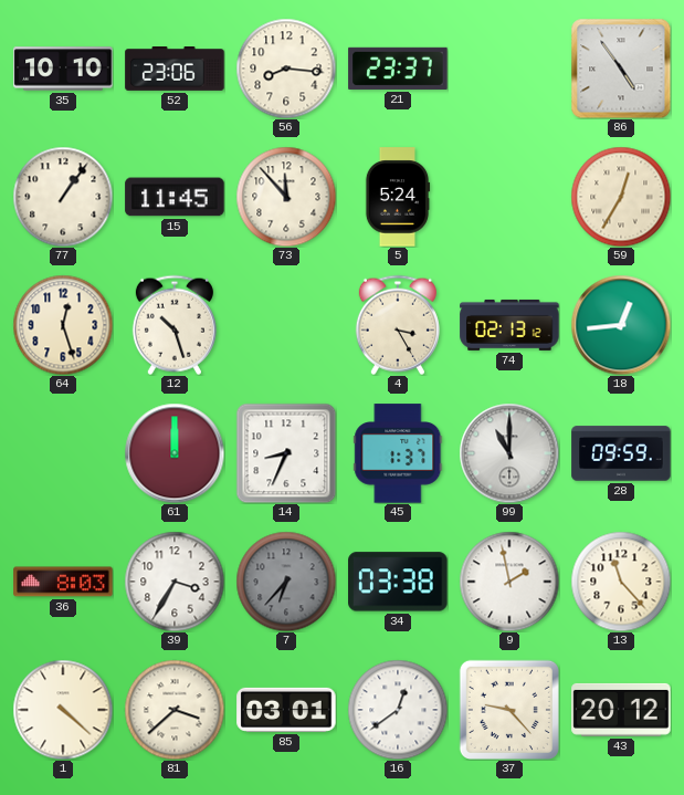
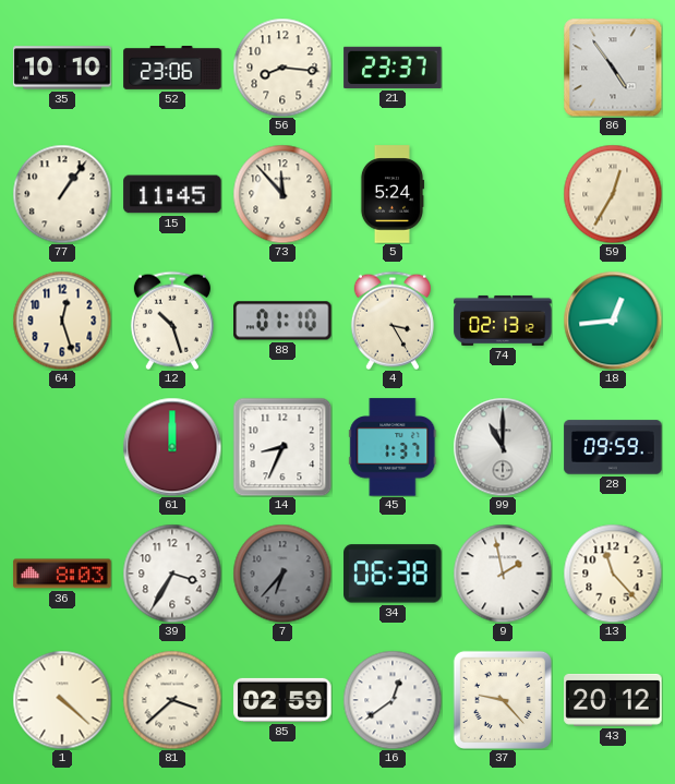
88: none -> 01:10 (282, 321)
34: 03:38 -> 06:38 (393, 574)
85: 03:01 -> 02:59 (282, 700)
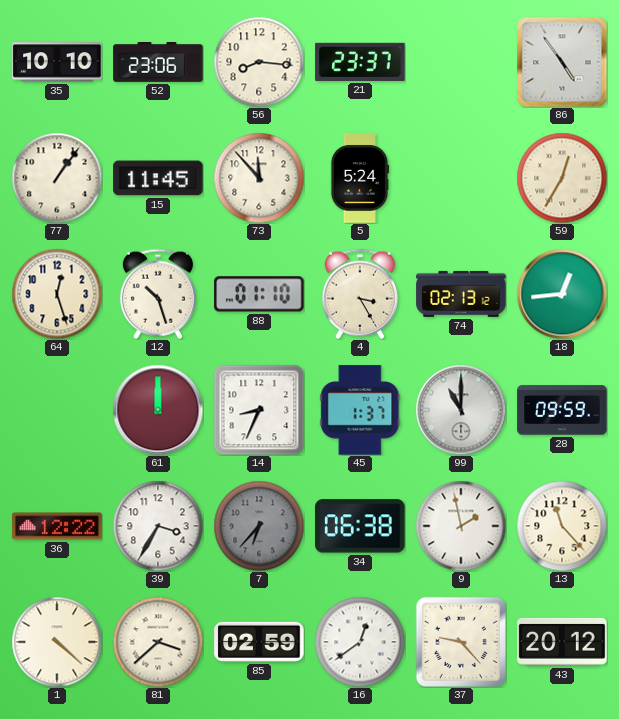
36: 8:03 -> 12:22 (57, 526)
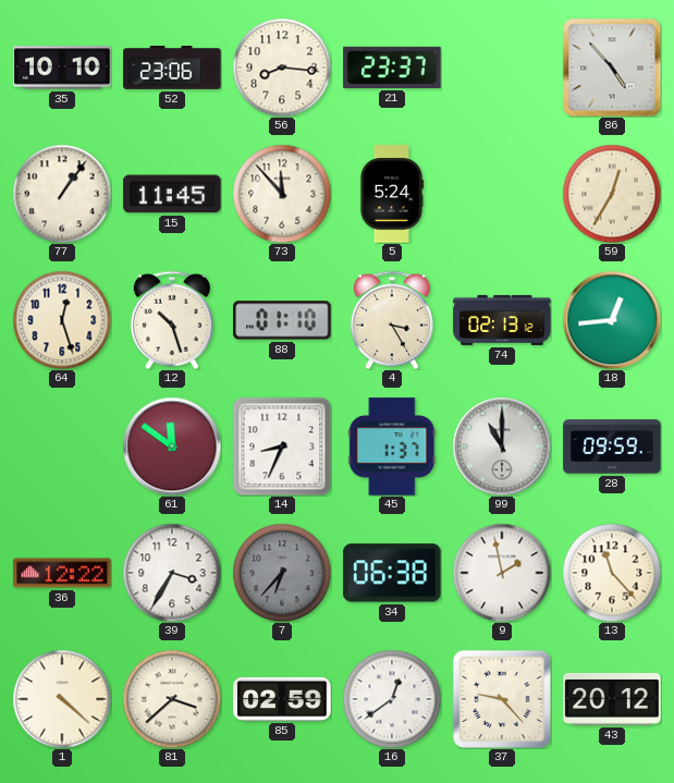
86: 4:54 -> 4:53 (612, 68)
61: 12:00 -> 11:51 (172, 446)
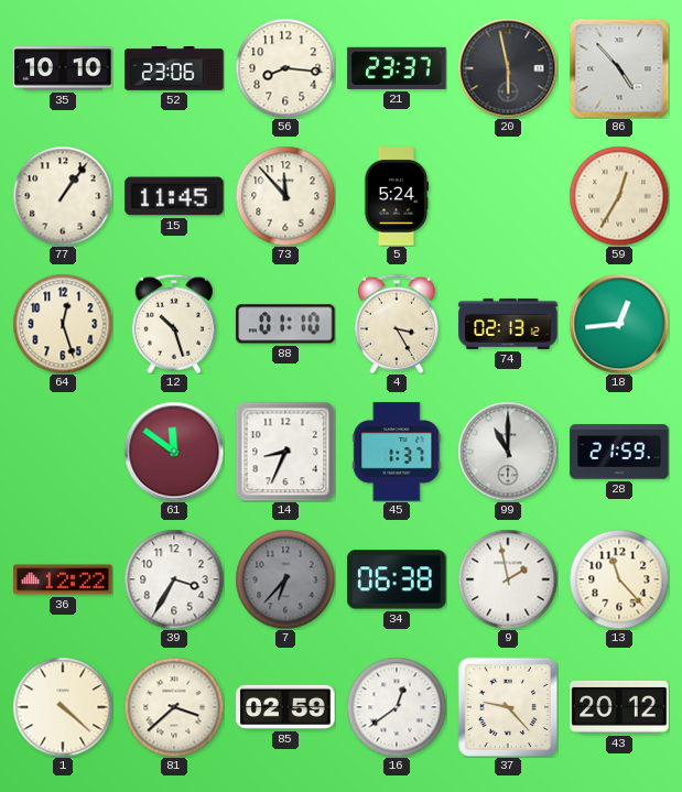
20: none -> 5:58 (508, 68)
28: 09:59 -> 21:59 (619, 452)
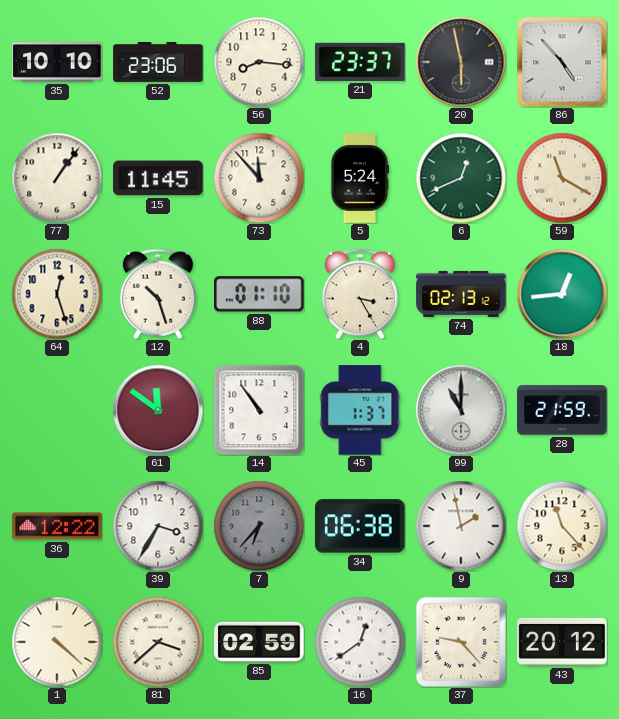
6: none -> 12:41 (461, 178)
59: 12:35 -> 11:20 (562, 178)
14: 8:34 -> 10:54 (259, 410)
